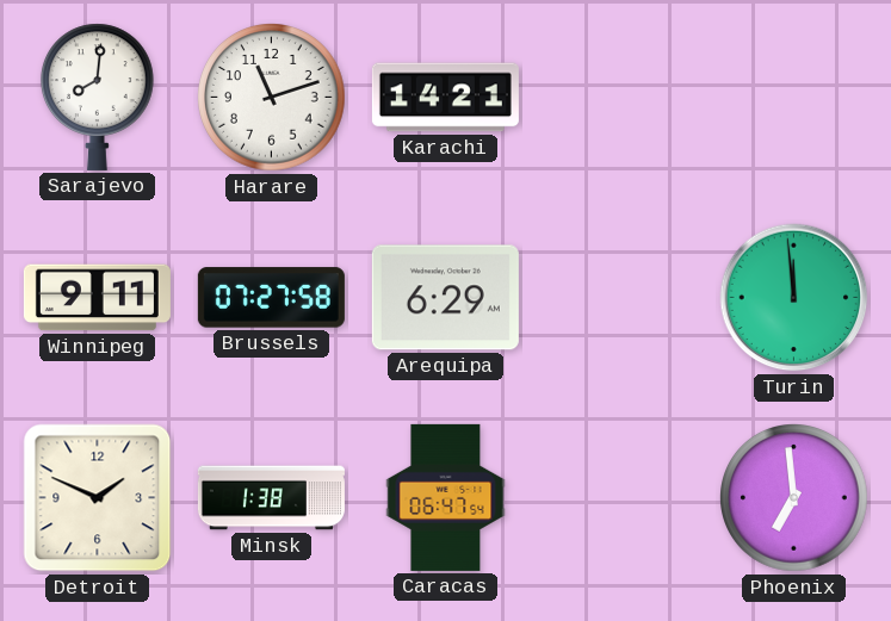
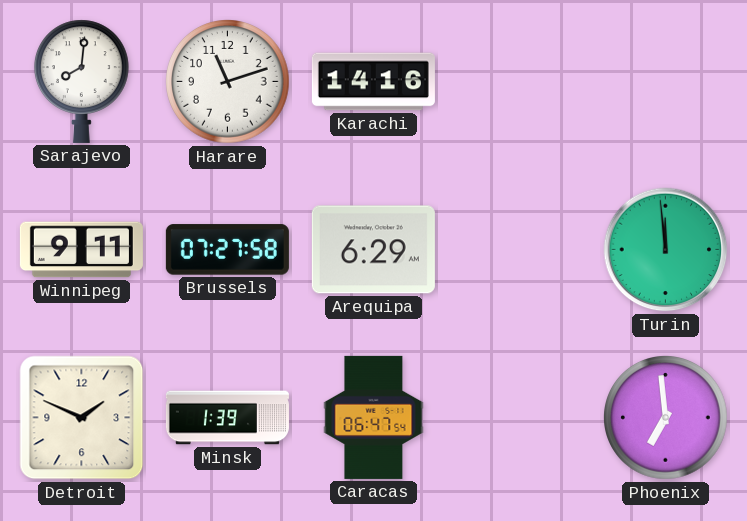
Karachi: 14:21 -> 14:16 (373, 82)
Minsk: 1:38 -> 1:39 (227, 418)
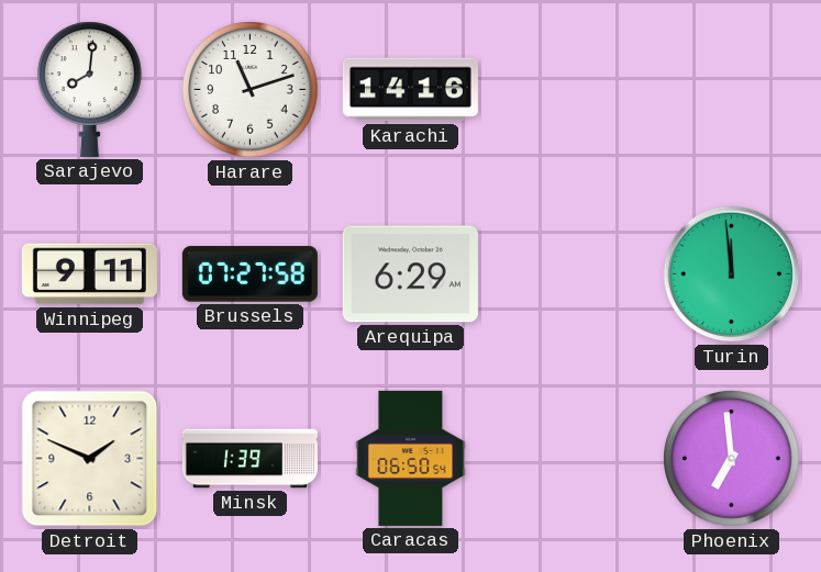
Caracas: 06:47 -> 06:50 (411, 458)
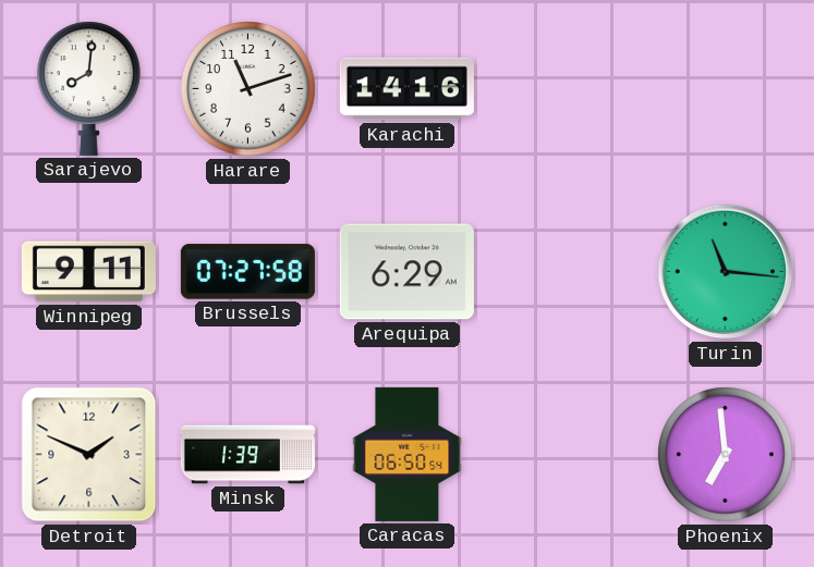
Turin: 11:59 -> 11:16 (726, 272)
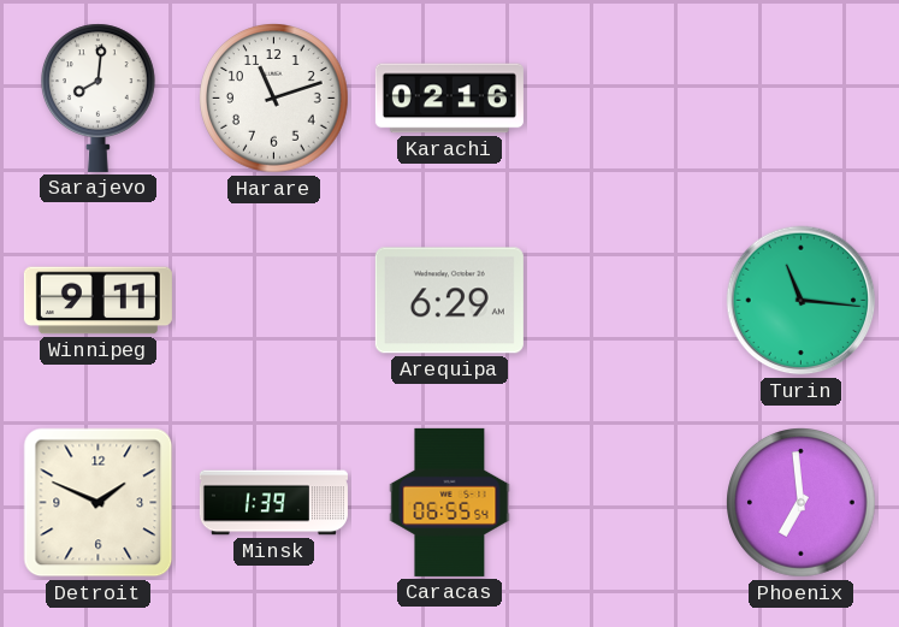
Karachi: 14:16 -> 02:16 (449, 99)
Brussels: 07:27 -> none (247, 272)
Caracas: 06:50 -> 06:55 (450, 502)
